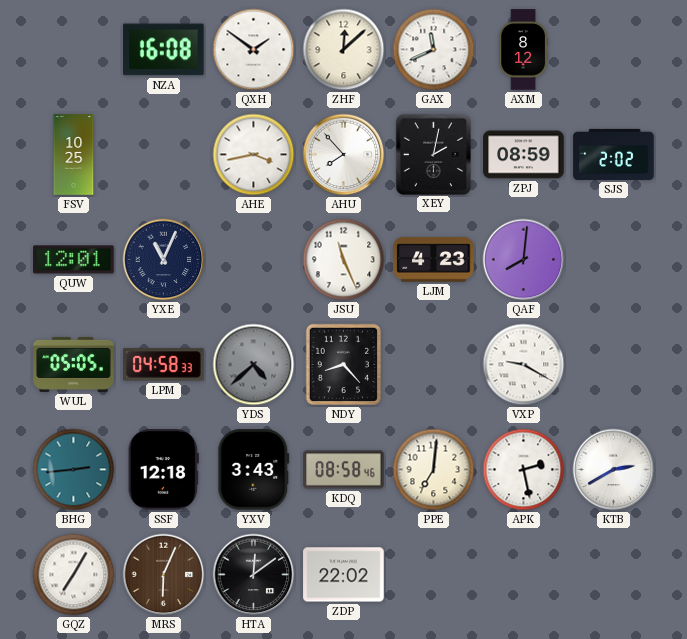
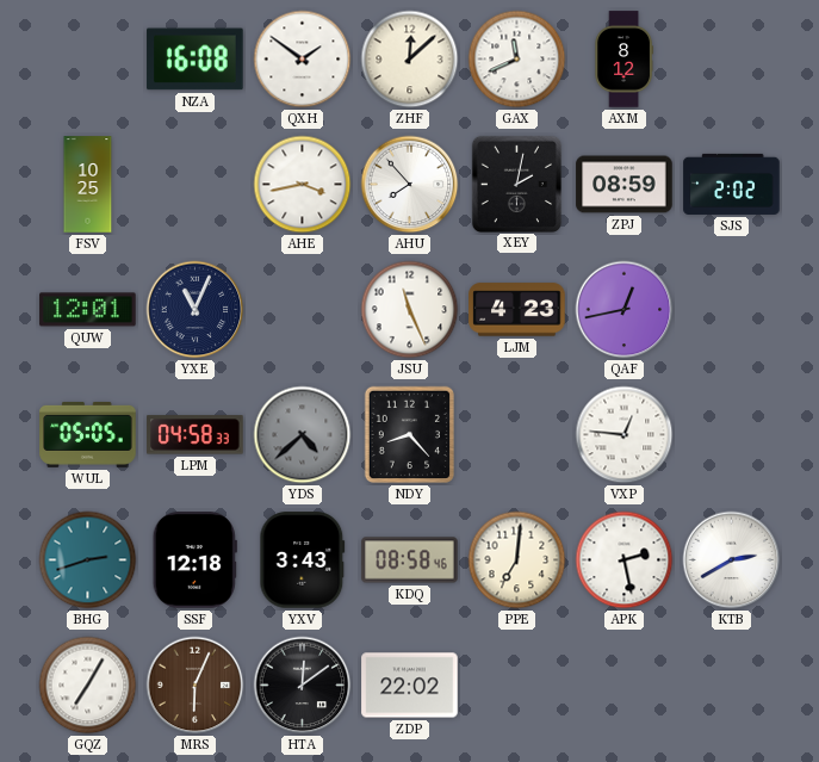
QAF: 8:01 -> 12:43 (625, 310)
VXP: 9:20 -> 12:46 (625, 435)
BHG: 2:44 -> 2:42 (88, 560)
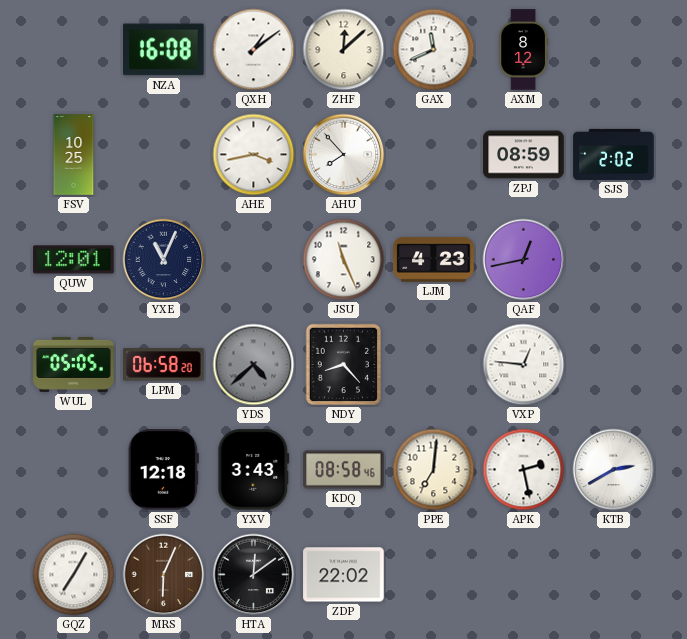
QXH: 1:51 -> 1:09 (254, 50)
XEY: 2:02 -> none (516, 184)
LPM: 04:58 -> 06:58 (164, 365)
BHG: 2:42 -> none (88, 560)
